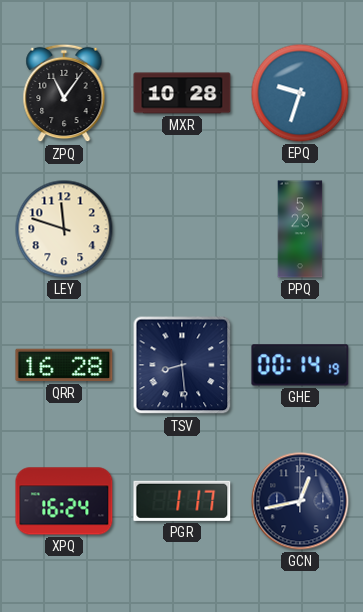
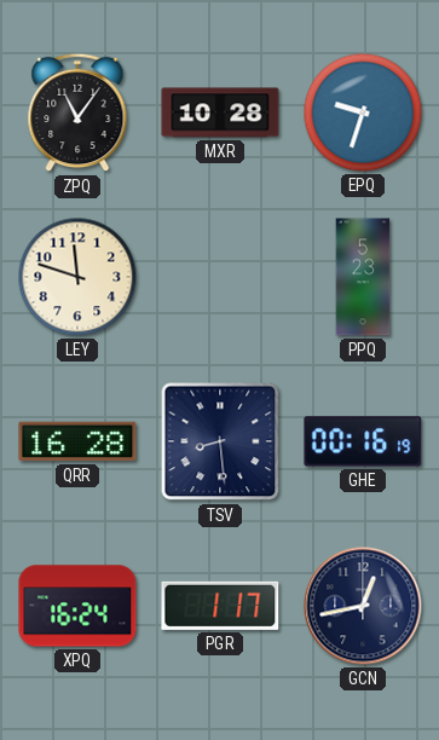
GHE: 00:14 -> 00:16 (363, 441)
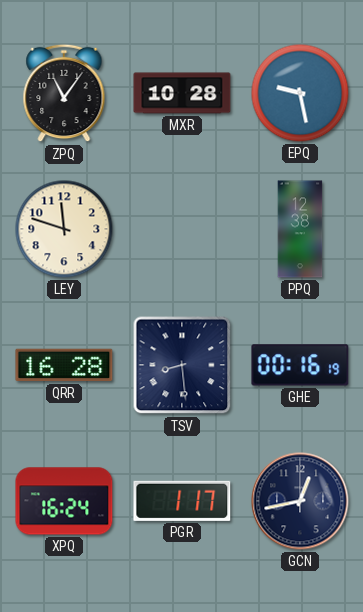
EPQ: 9:33 -> 9:28 (300, 93)
PPQ: 5:23 -> 12:38 (300, 229)
